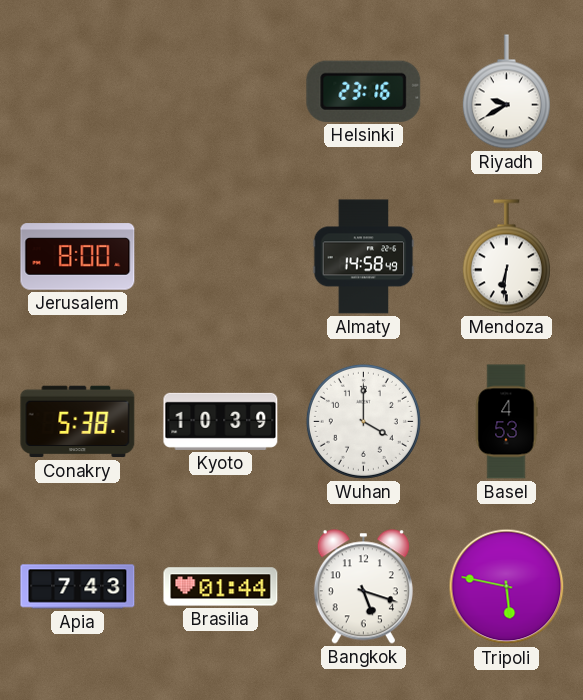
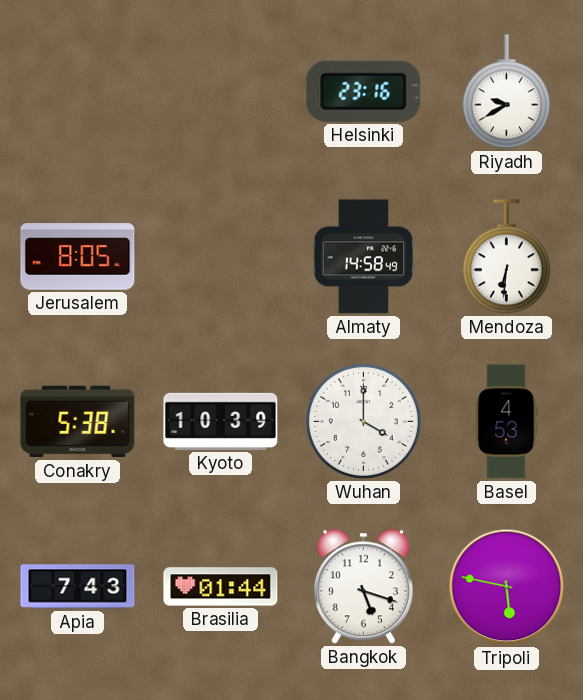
Jerusalem: 8:00 -> 8:05 (78, 257)
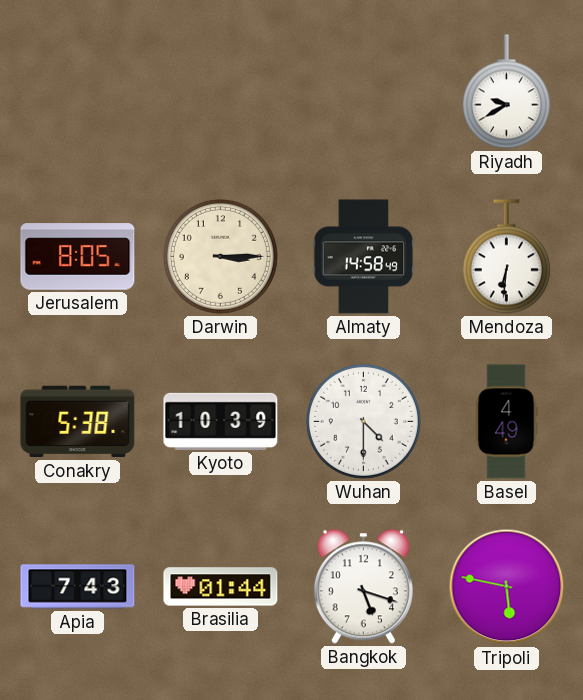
Helsinki: 23:16 -> none (364, 91)
Darwin: none -> 3:15 (220, 256)
Wuhan: 4:00 -> 4:30 (363, 421)
Basel: 4:53 -> 4:49 (506, 422)
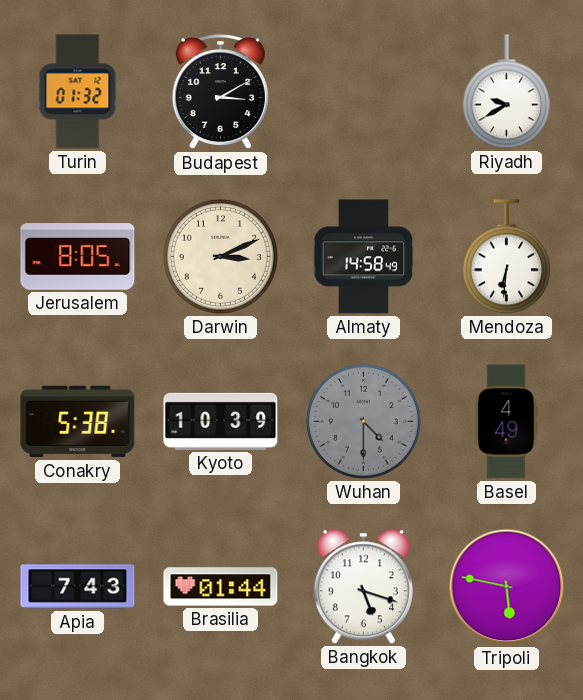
Turin: none -> 01:32 (78, 92)
Budapest: none -> 3:10 (220, 93)
Darwin: 3:15 -> 3:11 (220, 256)
Wuhan dial: white -> grey (363, 421)
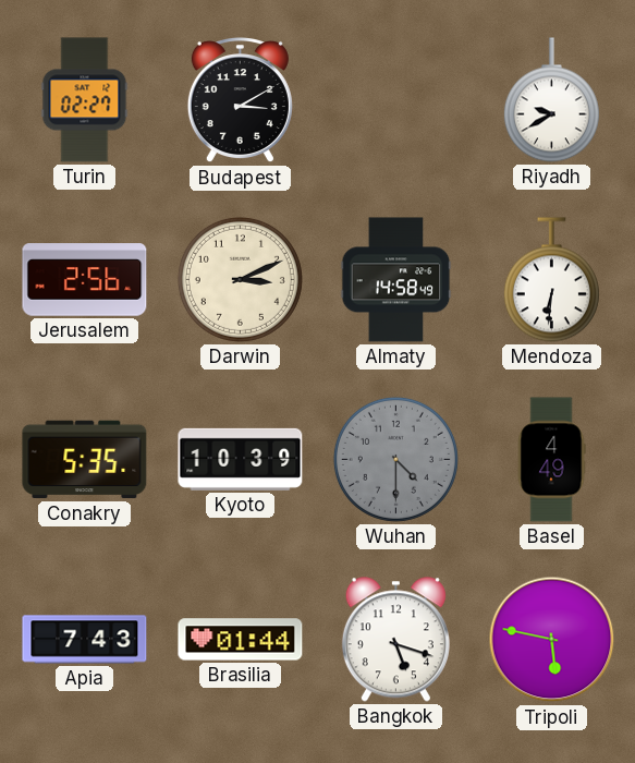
Turin: 01:32 -> 02:27 (85, 100)
Jerusalem: 8:05 -> 2:56 (85, 280)
Conakry: 5:38 -> 5:35 (85, 460)
